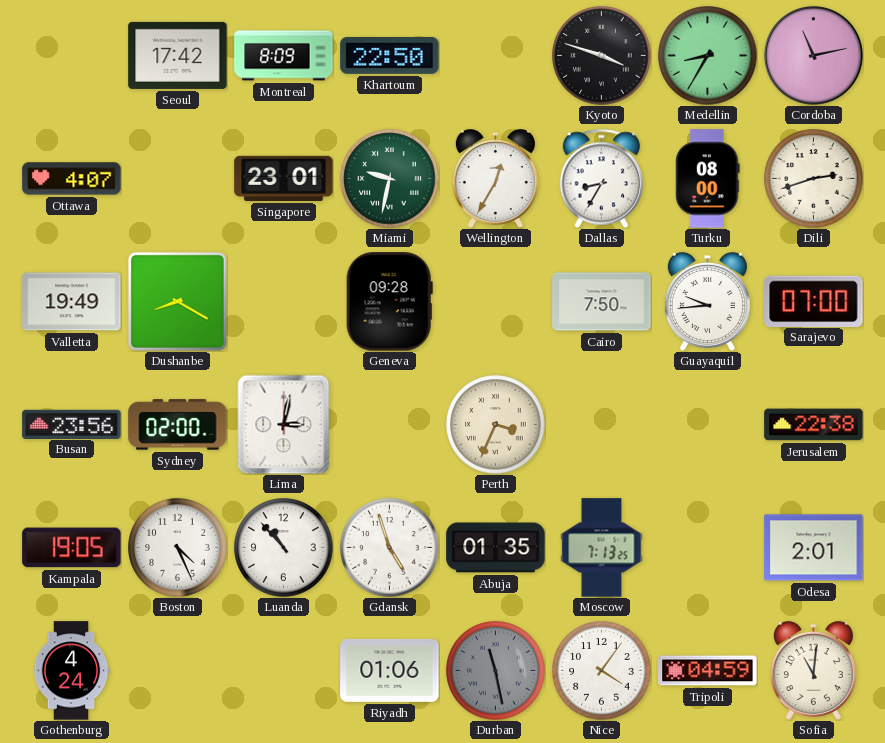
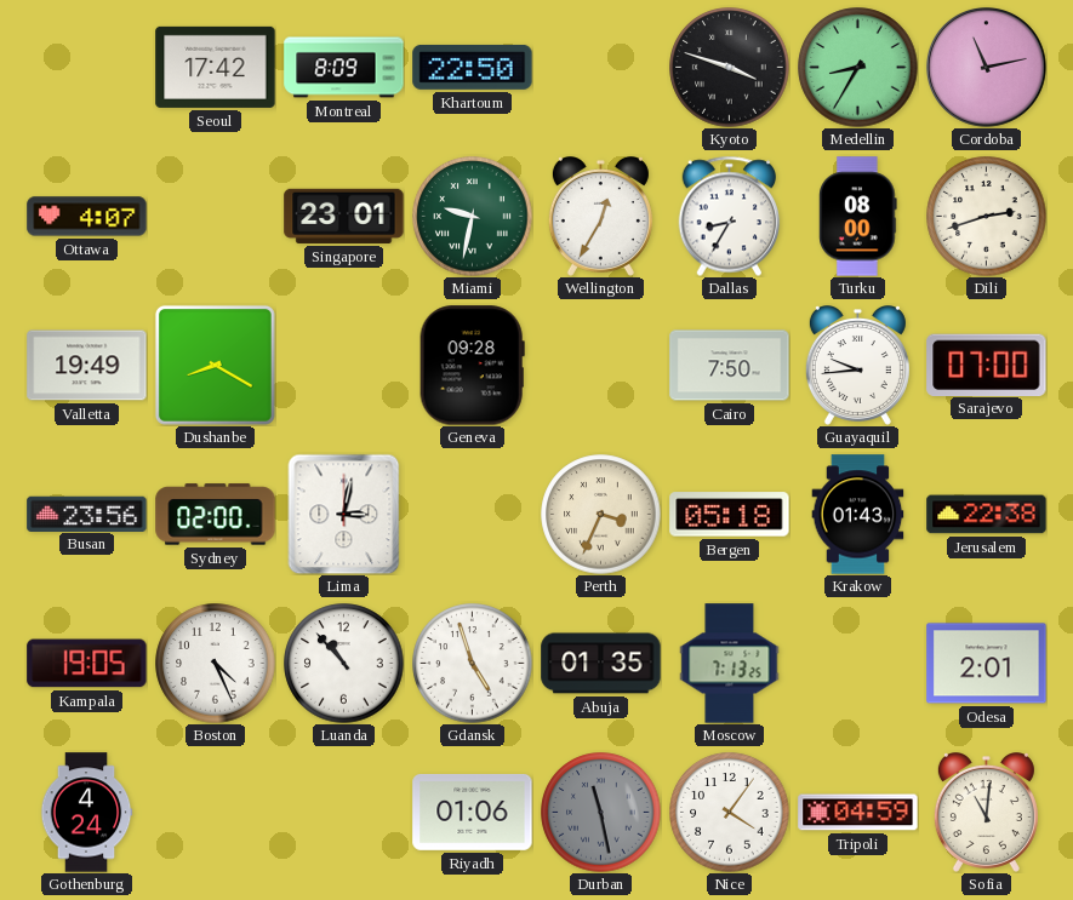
Bergen: none -> 05:18 (730, 515)
Krakow: none -> 01:43 (858, 515)
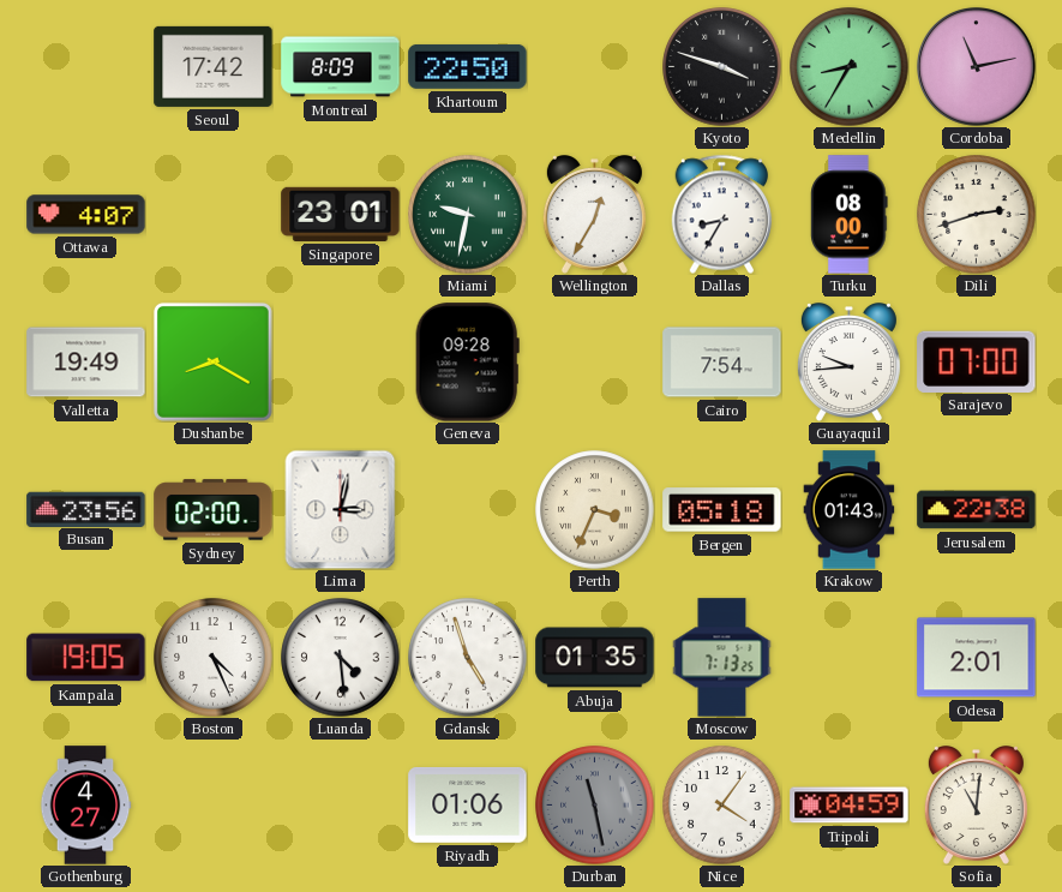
Cairo: 7:50 -> 7:54 (722, 363)
Luanda: 10:53 -> 4:29 (341, 658)
Gothenburg: 4:24 -> 4:27 (85, 806)
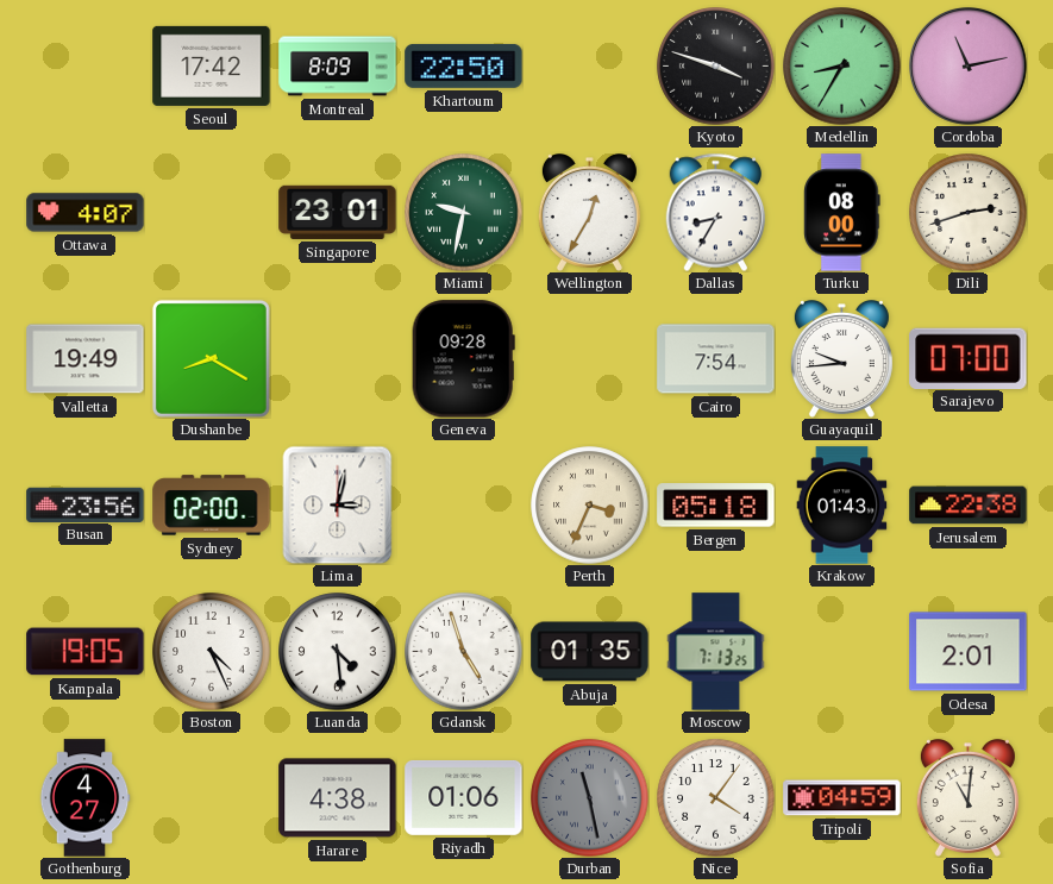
Harare: none -> 4:38 (338, 798)
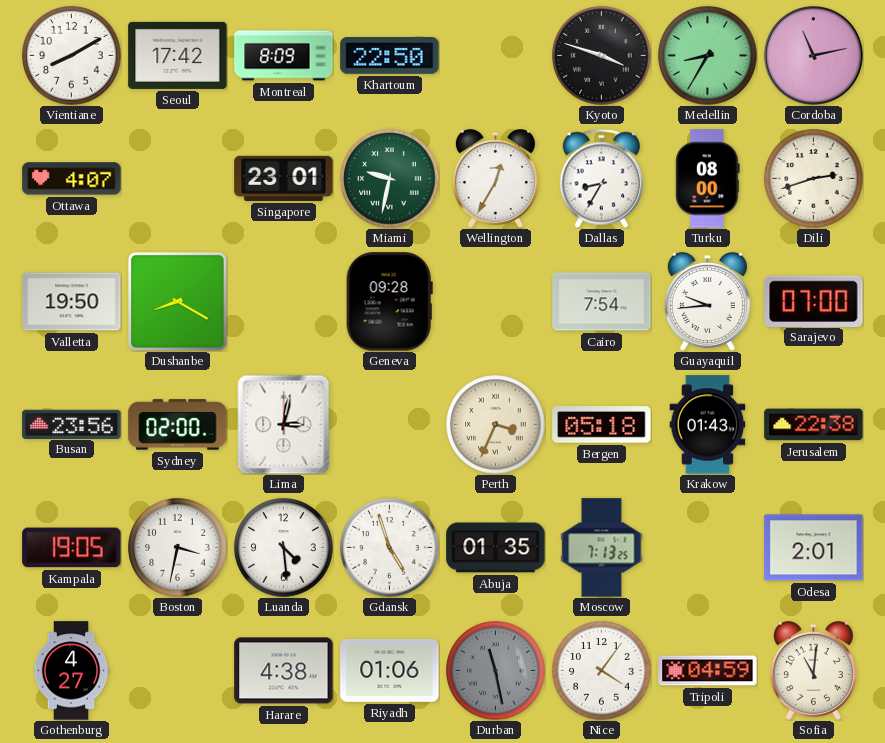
Vientiane: none -> 8:10 (72, 56)
Valletta: 19:49 -> 19:50 (72, 302)
Boston: 4:26 -> 3:32 (178, 548)
